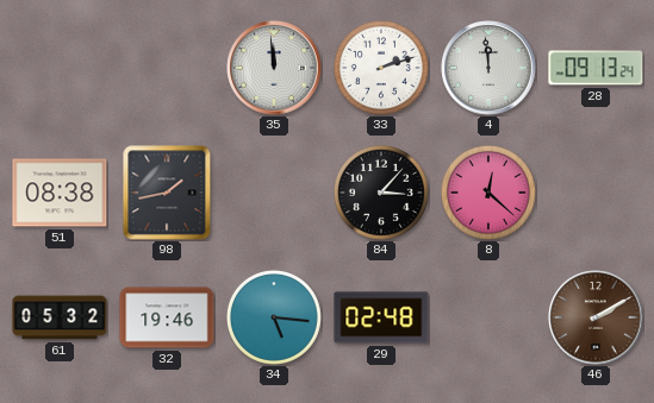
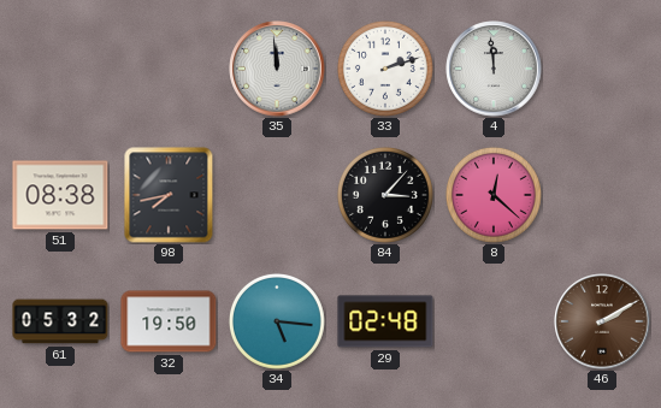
28: 09:13 -> none (596, 68)
98: 1:43 -> 7:43 (169, 195)
32: 19:46 -> 19:50 (169, 321)
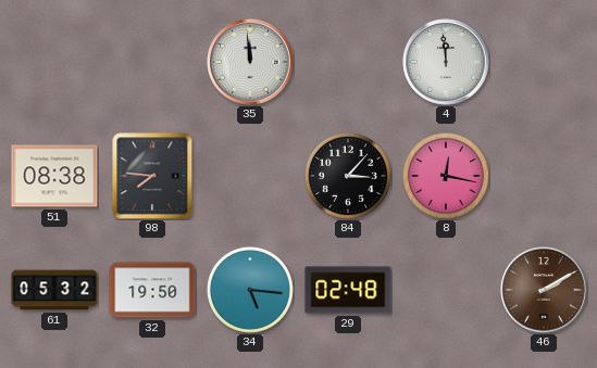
33: 2:12 -> none (385, 69)
98: 7:43 -> 7:46 (152, 176)
8: 12:22 -> 12:17 (446, 176)
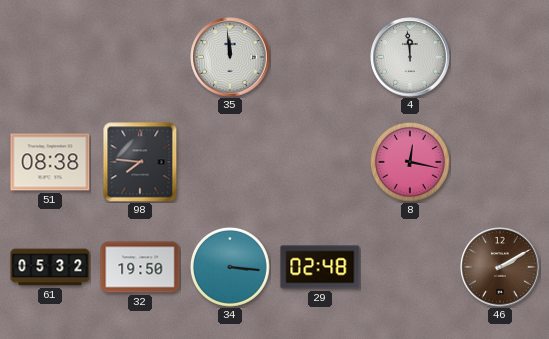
84: 3:07 -> none (348, 176)
34: 5:16 -> 3:16 (230, 267)
